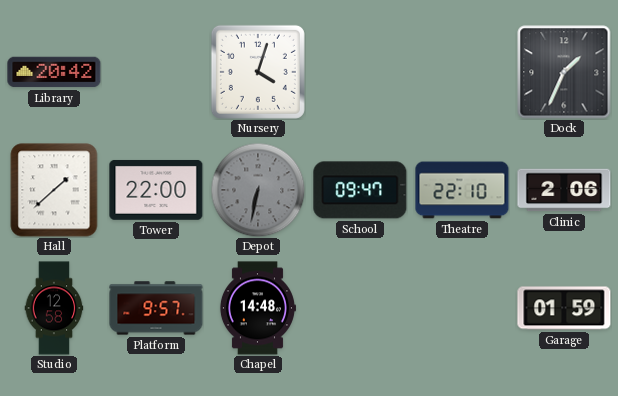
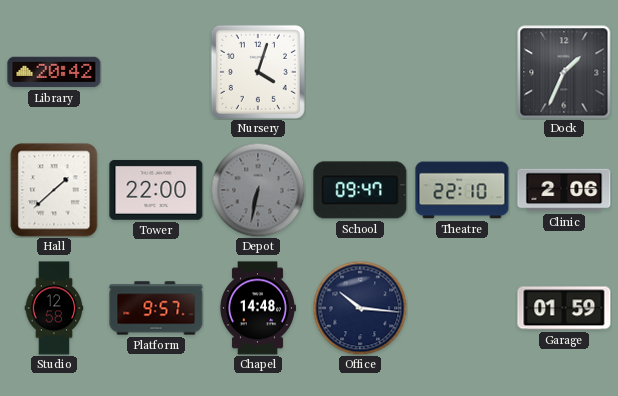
Office: none -> 10:16 (360, 308)
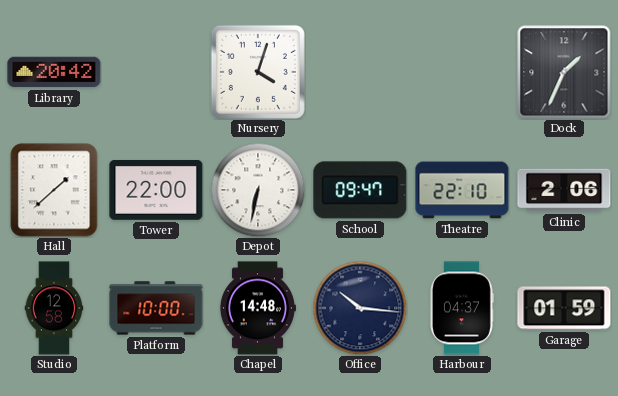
Depot dial: grey -> white (258, 190)
Platform: 9:57 -> 10:00 (156, 308)
Harbour: none -> 04:37 (462, 308)
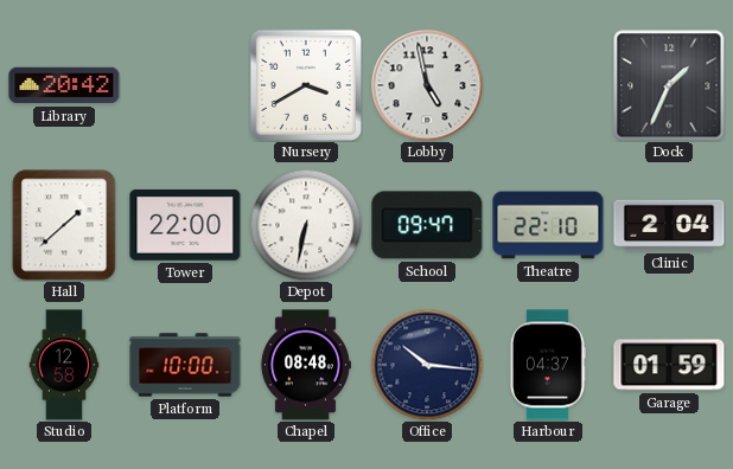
Nursery: 4:03 -> 3:40 (306, 85)
Lobby: none -> 4:58 (427, 85)
Clinic: 2:06 -> 2:04 (669, 225)
Chapel: 14:48 -> 08:48 (305, 365)
